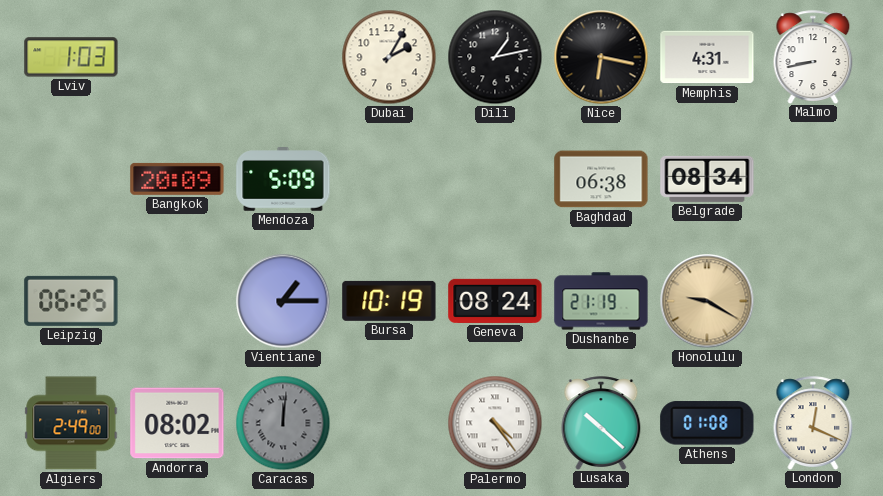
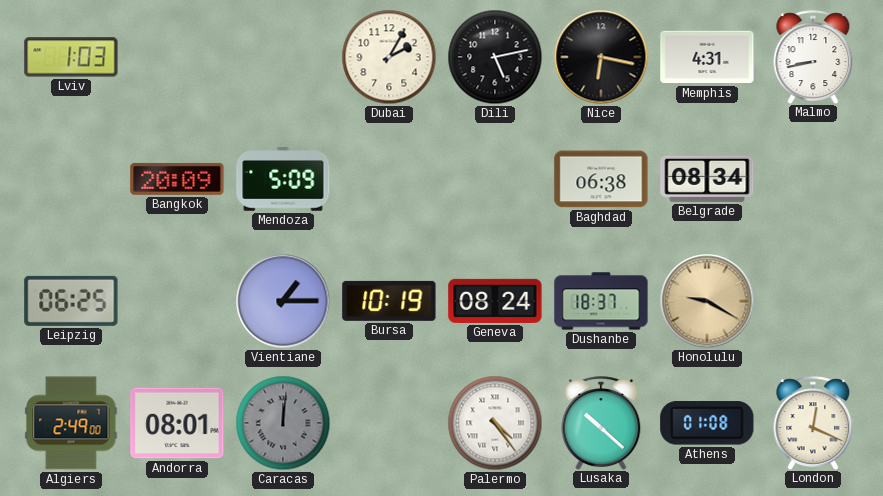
Dili: 1:13 -> 5:13 (495, 57)
Dushanbe: 21:19 -> 18:37 (601, 301)
Andorra: 08:02 -> 08:01 (177, 423)
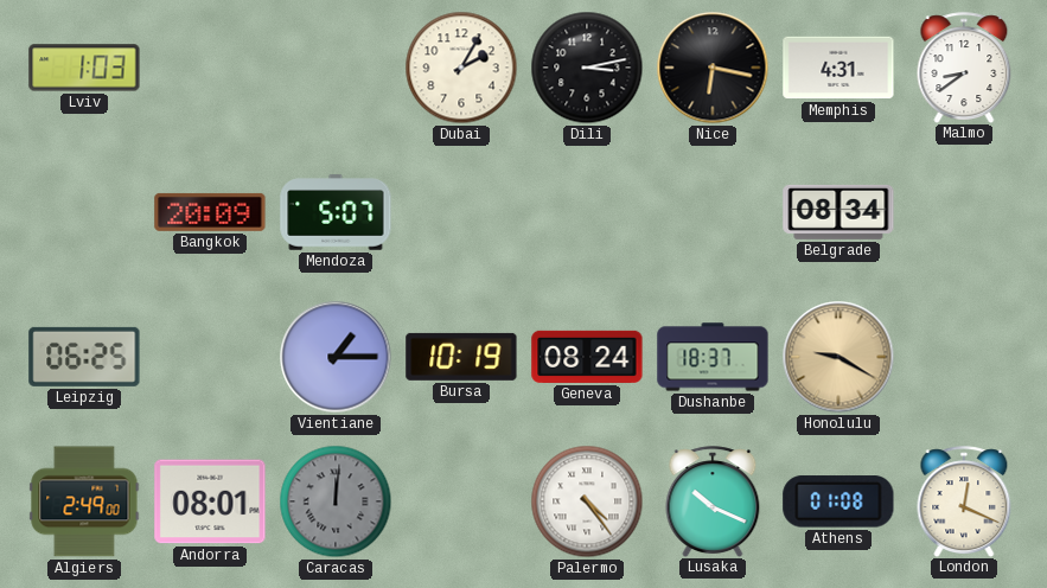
Dili: 5:13 -> 3:13 (587, 68)
Malmo: 8:43 -> 8:39 (964, 68)
Mendoza: 5:09 -> 5:07 (336, 213)
Baghdad: 06:38 -> none (601, 179)
Lusaka: 10:22 -> 10:19 (713, 501)
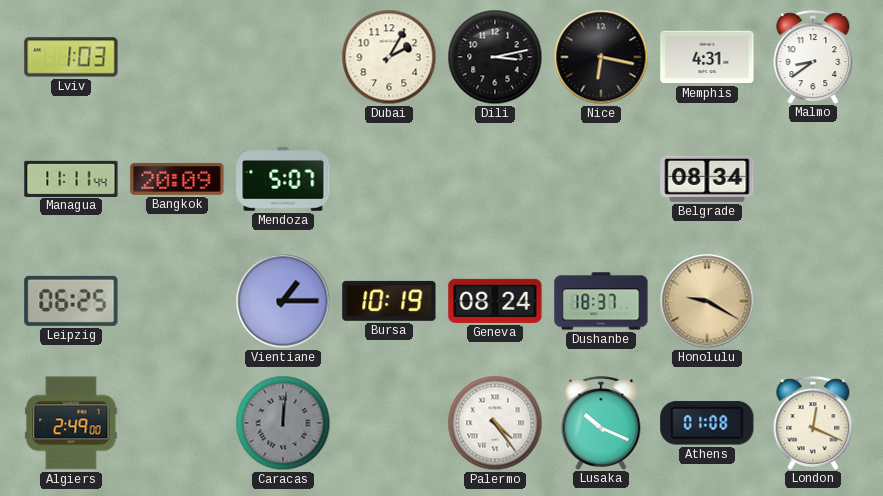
Managua: none -> 11:11 (71, 178)
Andorra: 08:01 -> none (210, 501)
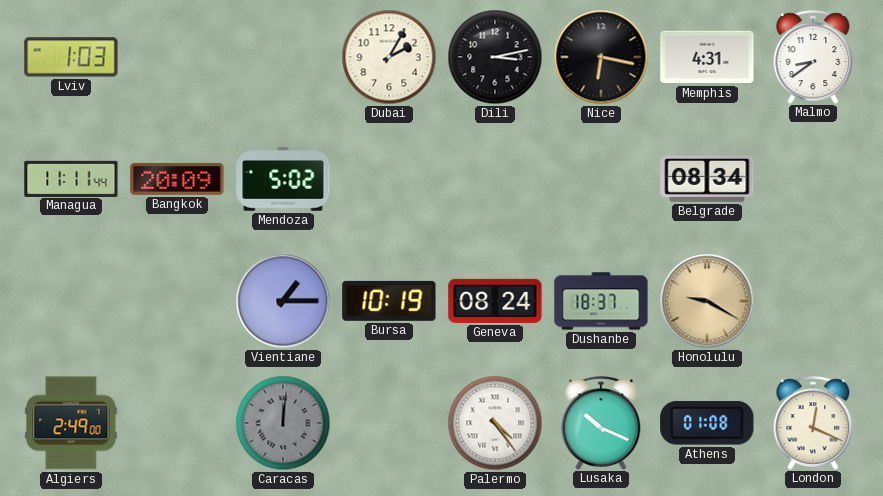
Mendoza: 5:07 -> 5:02 (283, 180)
Leipzig: 06:25 -> none (71, 301)
